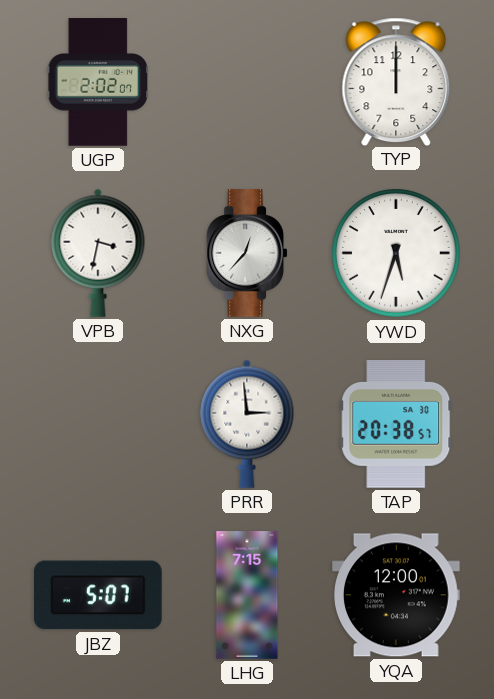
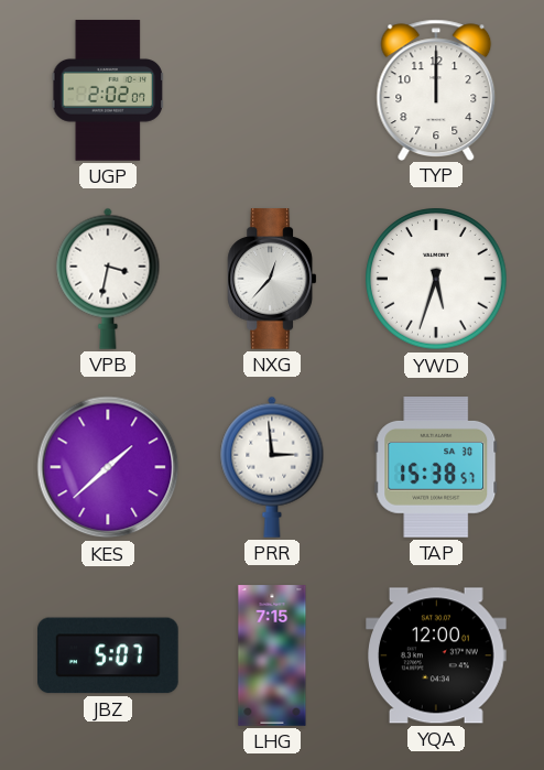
KES: none -> 1:38 (108, 467)
TAP: 20:38 -> 15:38 (436, 468)
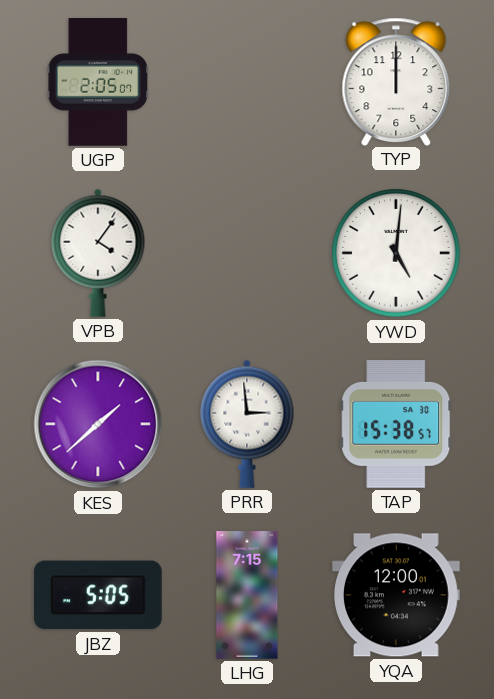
UGP: 2:02 -> 2:05 (97, 82)
VPB: 3:32 -> 4:06 (98, 253)
NXG: 12:37 -> none (272, 279)
YWD: 5:33 -> 5:01 (396, 253)
JBZ: 5:07 -> 5:05 (99, 595)
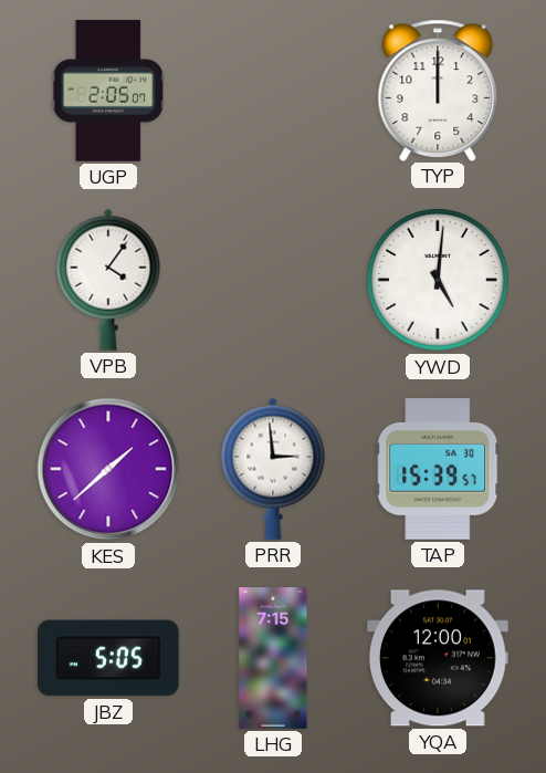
TAP: 15:38 -> 15:39 (438, 470)
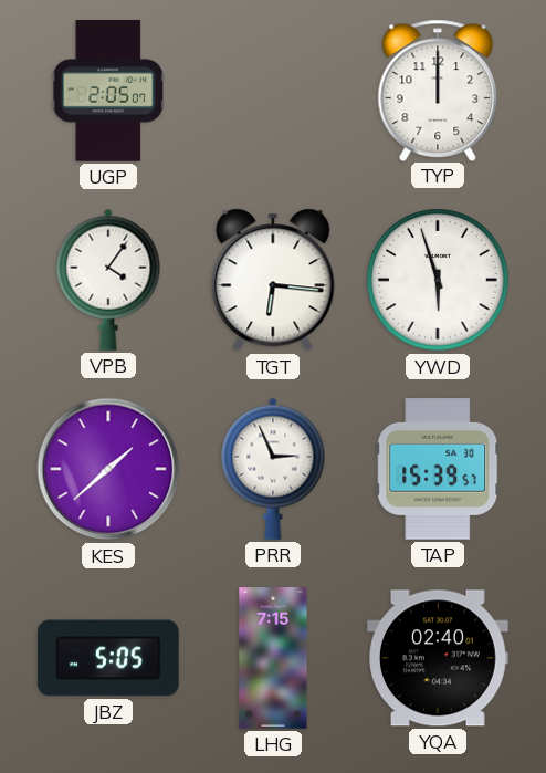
TGT: none -> 6:16 (273, 280)
YWD: 5:01 -> 5:57 (438, 280)
PRR: 2:59 -> 2:56 (273, 469)
YQA: 12:00 -> 02:40 (439, 658)
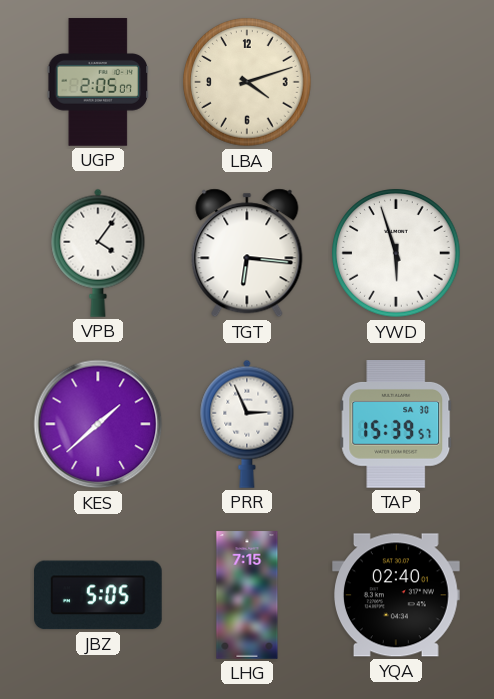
LBA: none -> 4:12 (247, 82)
TYP: 12:00 -> none (438, 90)
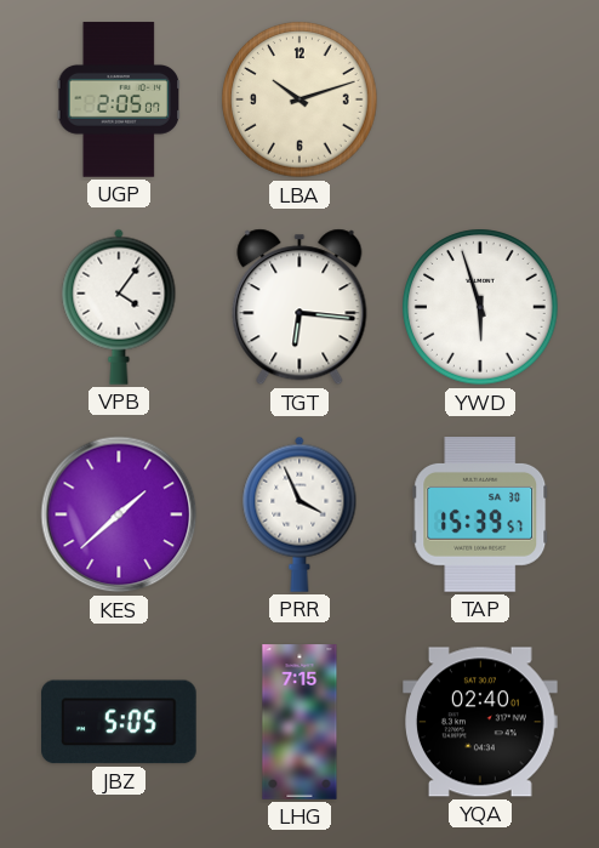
LBA: 4:12 -> 10:12 (299, 99)
PRR: 2:56 -> 3:56 (299, 514)
